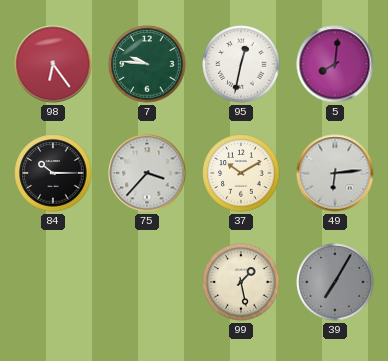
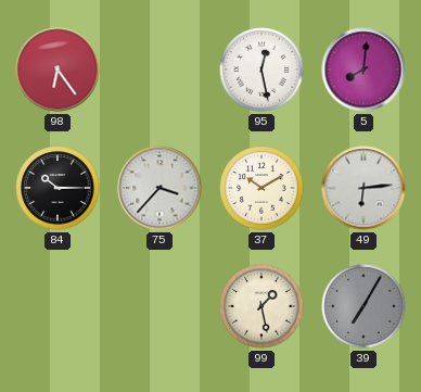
7: 9:46 -> none (147, 64)
95: 12:32 -> 12:28 (261, 69)
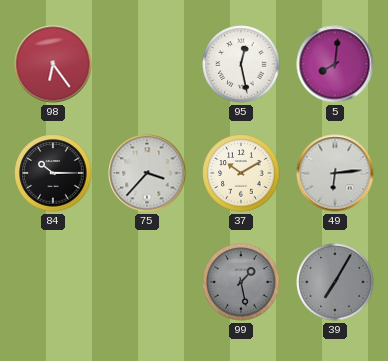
99 dial: cream -> grey (241, 282)
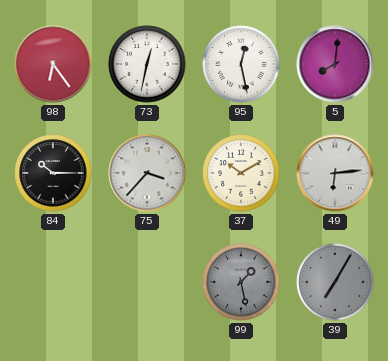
73: none -> 12:32 (147, 64)
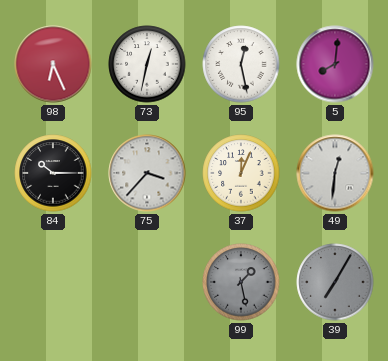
98: 6:24 -> 6:26 (53, 64)
37: 10:10 -> 12:04 (241, 173)
49: 6:14 -> 12:31 (335, 173)
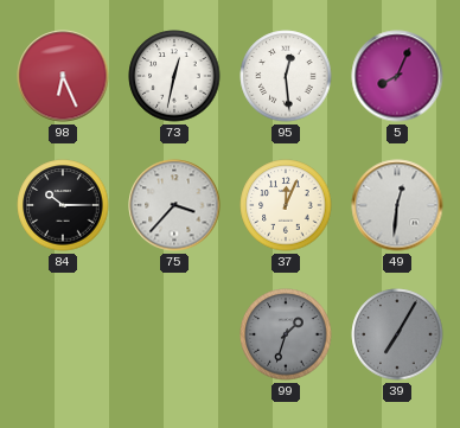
95: 12:28 -> 12:29 (286, 76)
5: 8:01 -> 8:04 (397, 76)
99: 1:28 -> 1:33 (286, 334)
